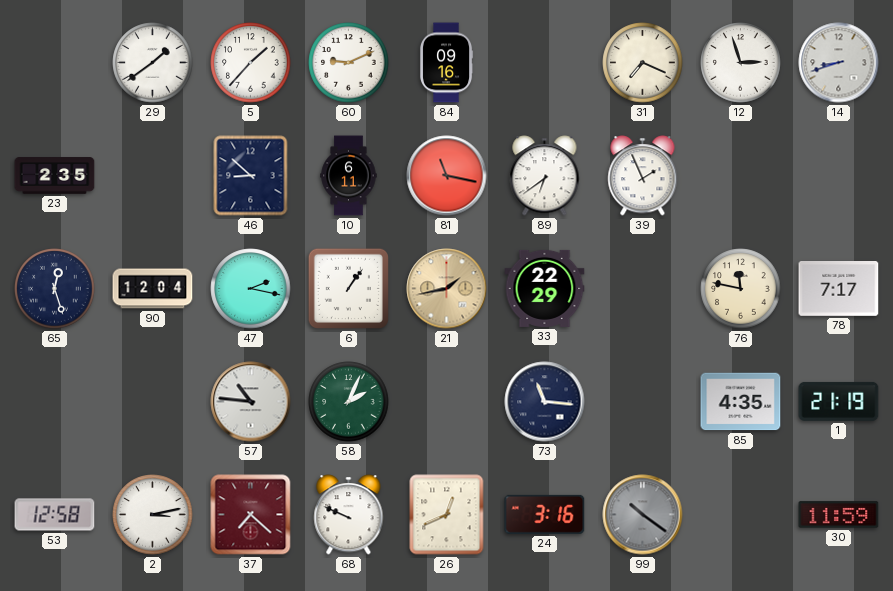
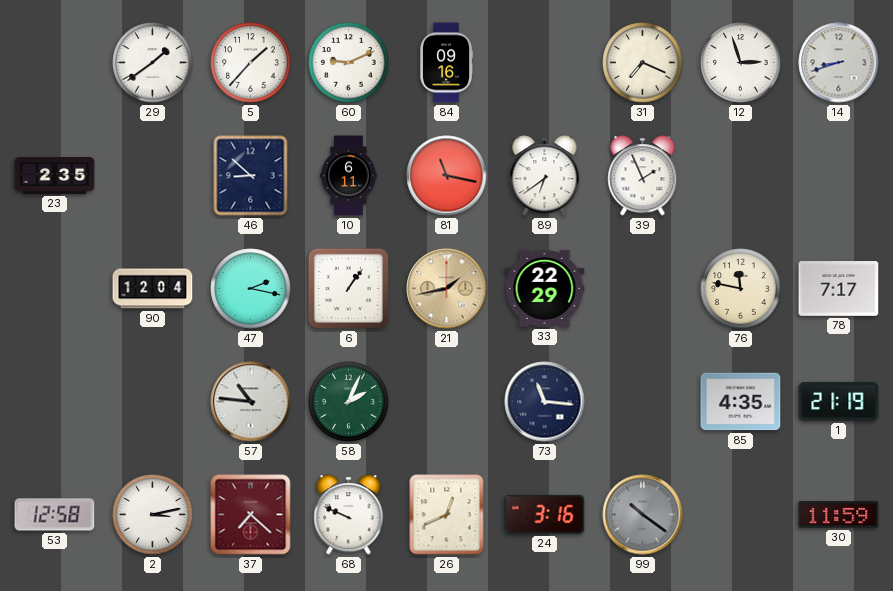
65: 12:27 -> none (55, 289)
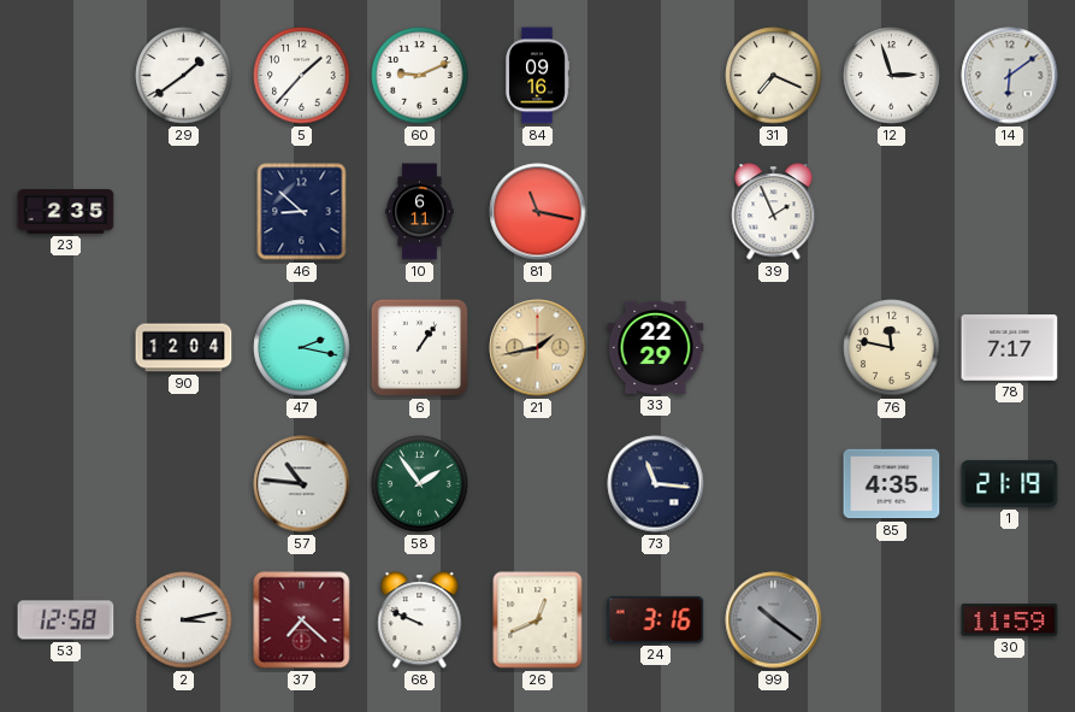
14: 8:42 -> 6:09 (1010, 76)
89: 6:39 -> none (545, 176)
58: 2:04 -> 1:54 (420, 484)
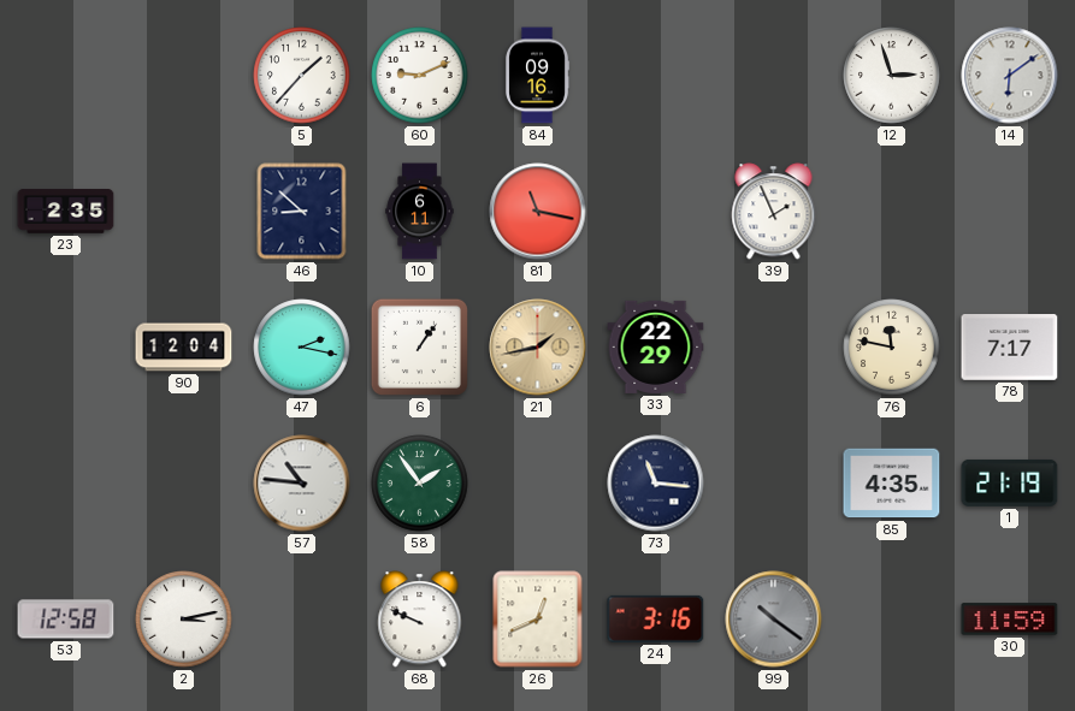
29: 1:39 -> none (184, 76)
31: 7:19 -> none (774, 76)
37: 7:22 -> none (302, 620)
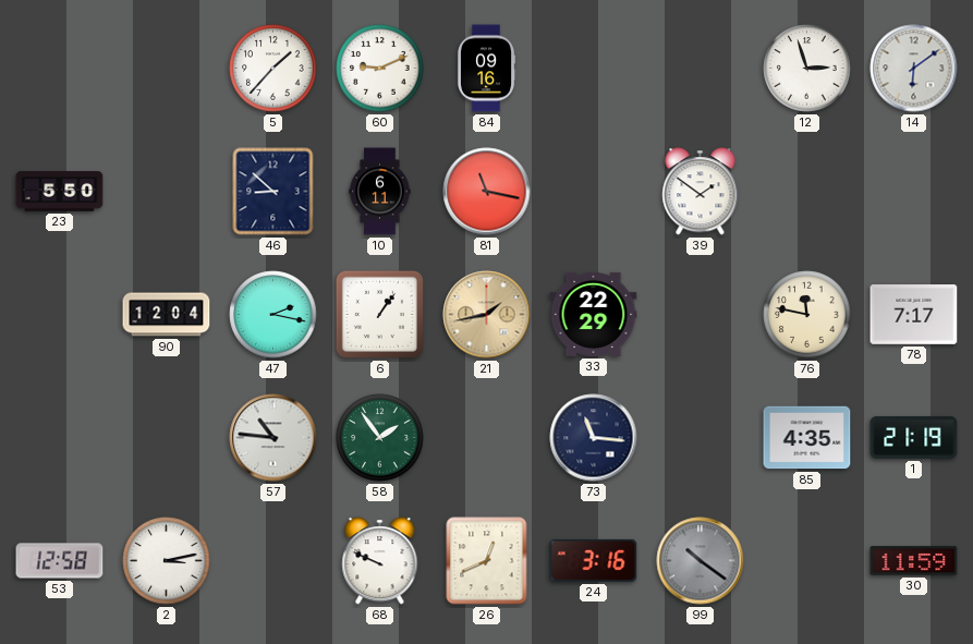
23: 2:35 -> 5:50 (60, 192)
39: 1:56 -> 1:51 (701, 192)
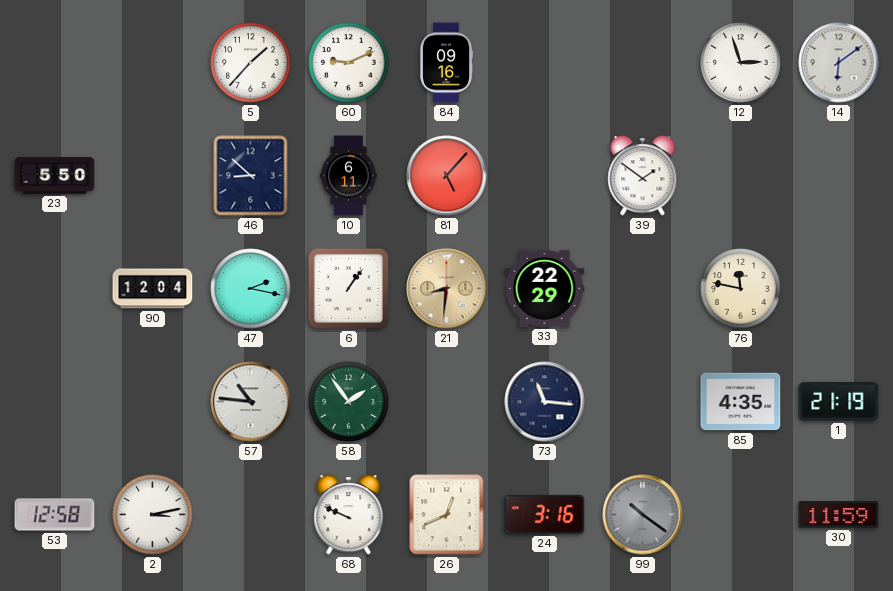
81: 11:17 -> 5:07 (447, 176)
21: 1:43 -> 8:31 (447, 289)
78: 7:17 -> none (914, 315)
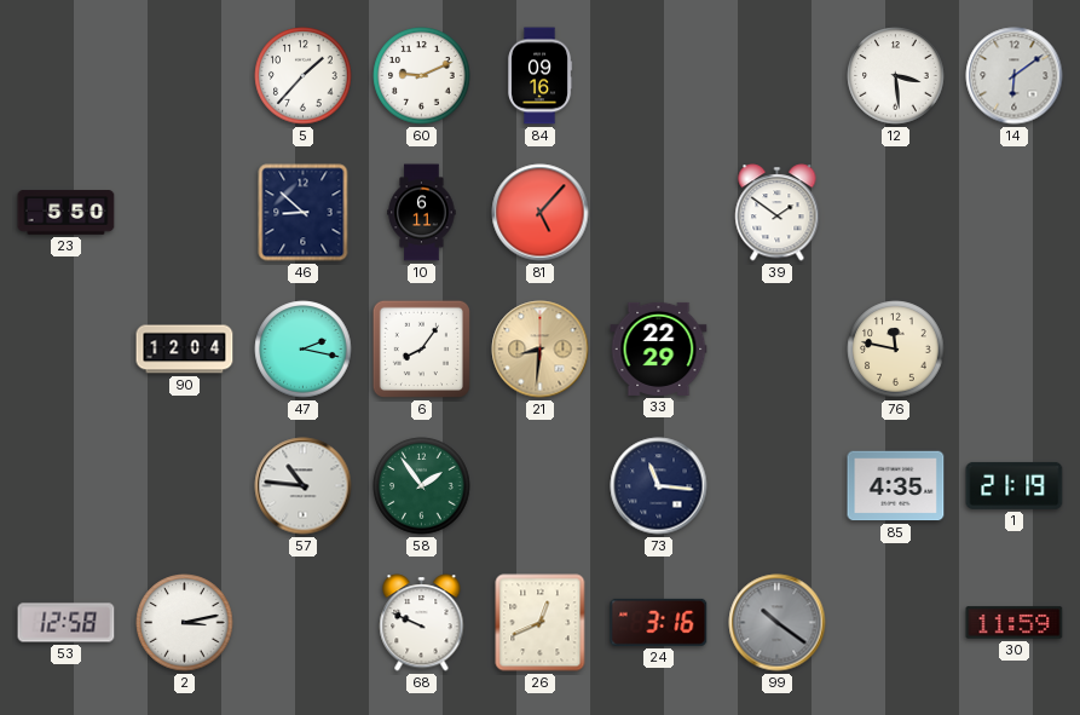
12: 2:57 -> 3:29 (896, 76)
6: 1:06 -> 8:06 (421, 348)
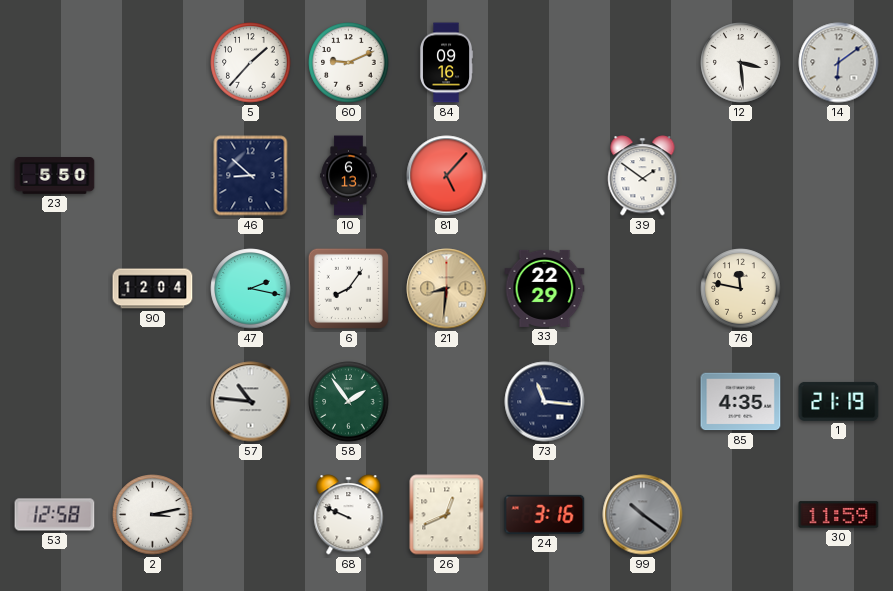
10: 6:11 -> 6:13 (349, 176)
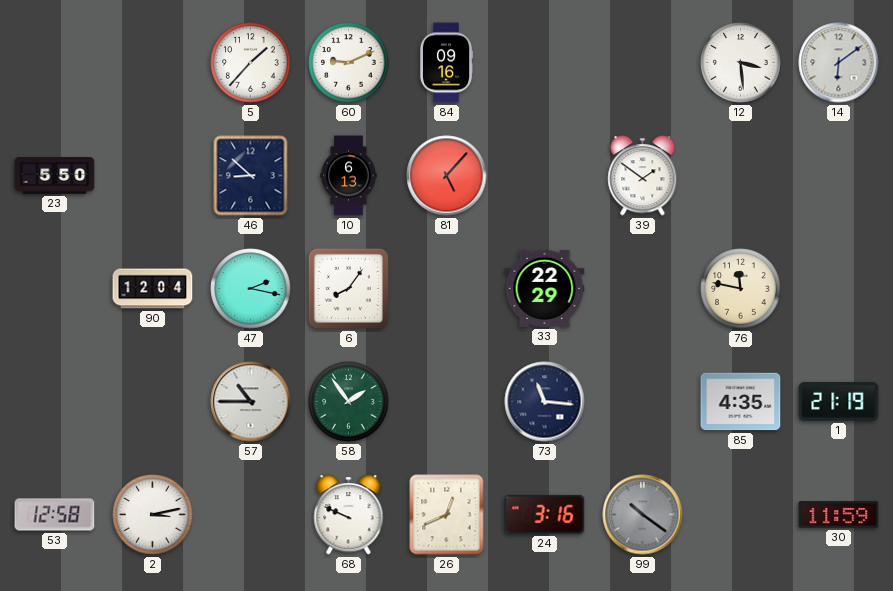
21: 8:31 -> none (447, 289)
57: 10:46 -> 10:45 (251, 402)
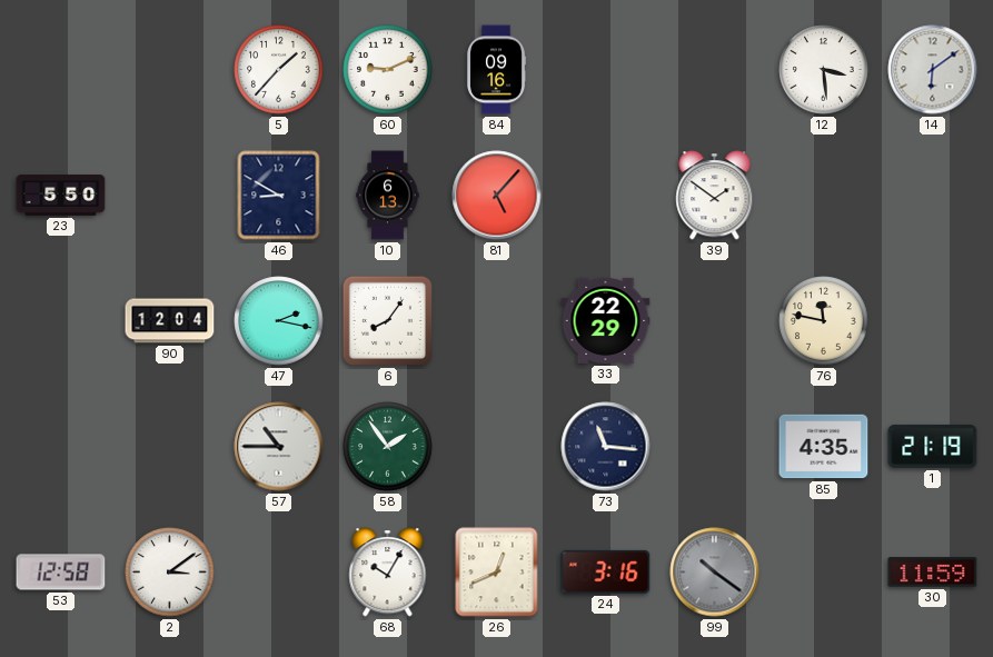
46: 8:52 -> 8:50 (279, 196)
2: 3:13 -> 3:09 (170, 573)
68: 9:49 -> 10:05 (388, 573)
